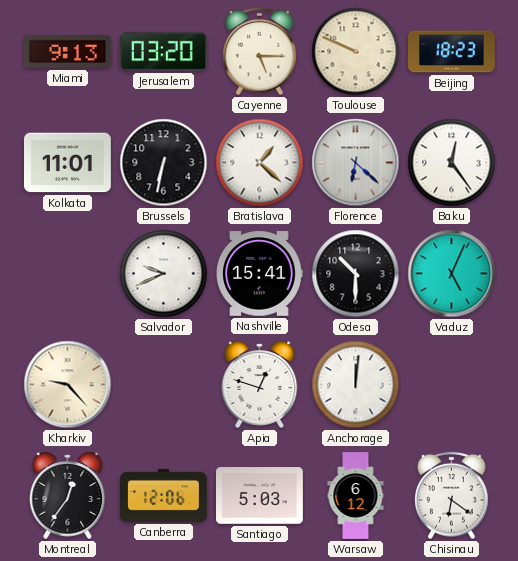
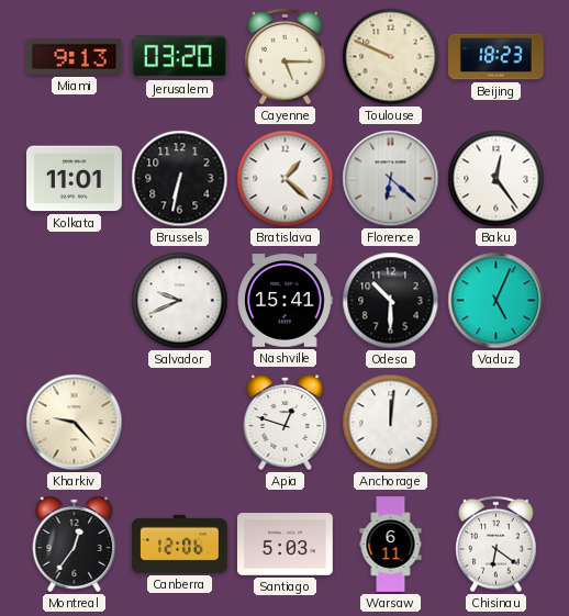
Warsaw: 6:12 -> 6:11 (391, 545)
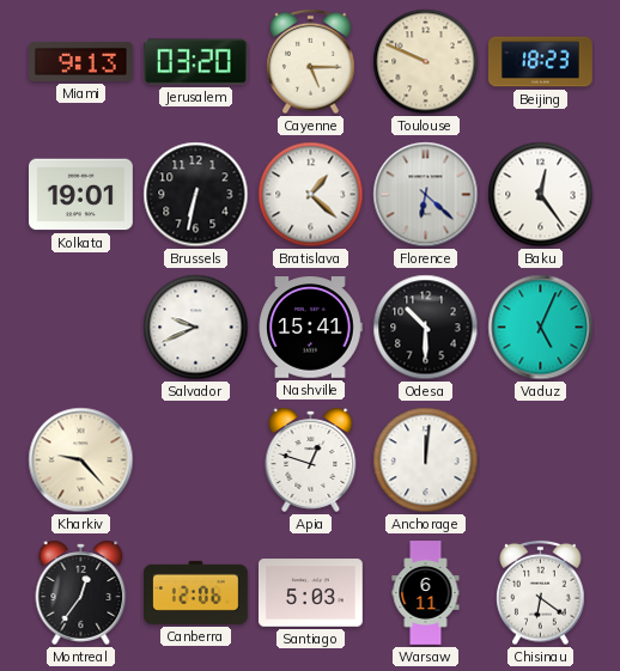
Kolkata: 11:01 -> 19:01 (81, 195)
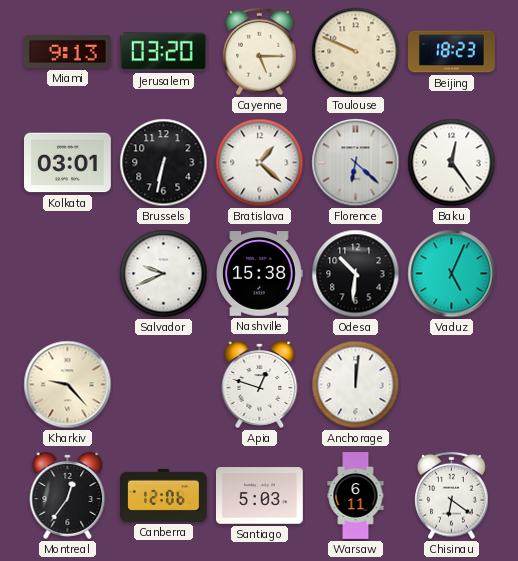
Kolkata: 19:01 -> 03:01 (68, 163)
Nashville: 15:41 -> 15:38 (259, 274)
Odesa: 10:30 -> 10:31 (356, 274)
